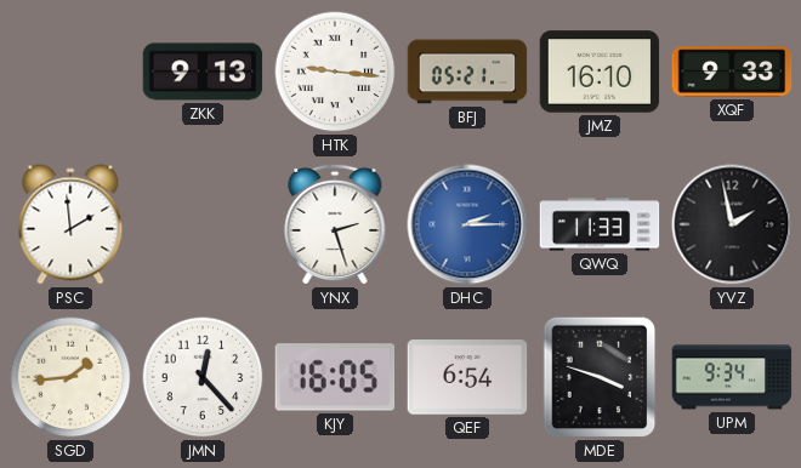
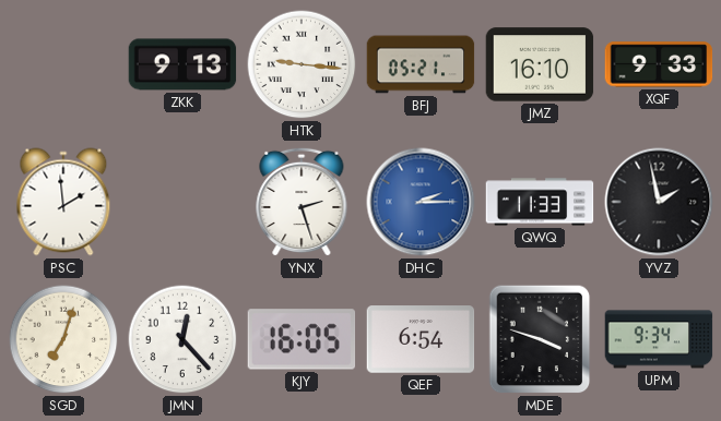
SGD: 1:44 -> 7:03 (63, 339)
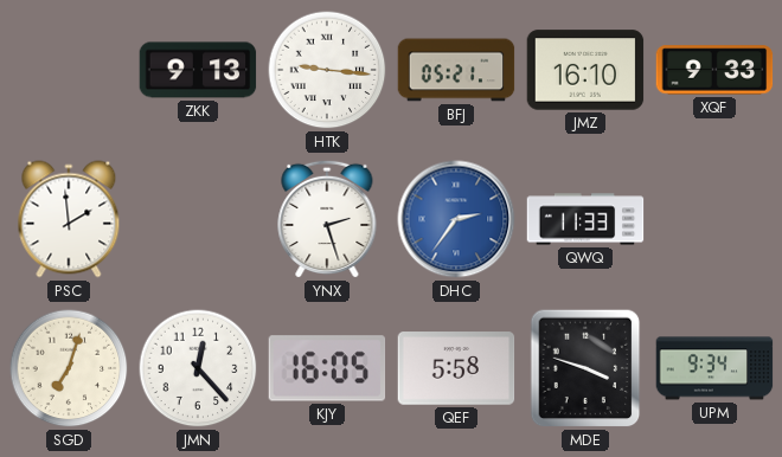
DHC: 2:15 -> 2:36 (456, 219)
YVZ: 1:58 -> none (659, 202)
QEF: 6:54 -> 5:58 (456, 368)
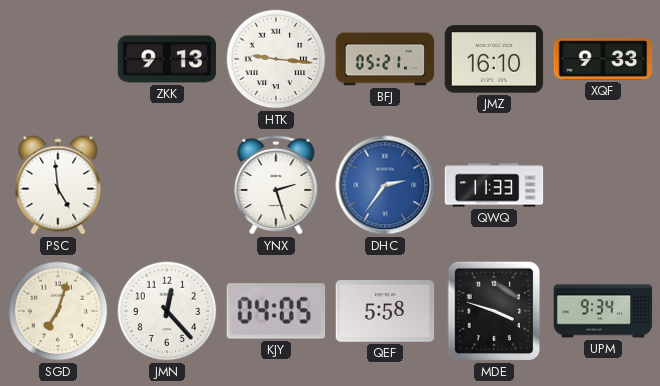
PSC: 1:59 -> 4:59 (58, 185)
KJY: 16:05 -> 04:05 (276, 311)
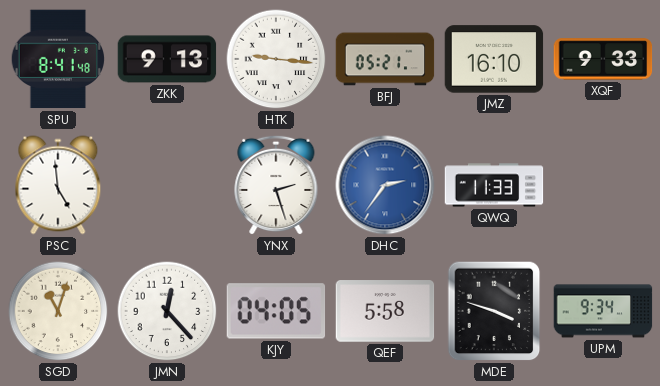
SPU: none -> 8:41 (58, 59)
SGD: 7:03 -> 11:03 (58, 311)
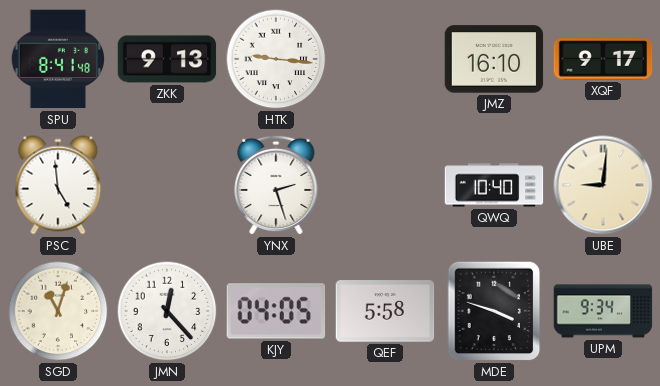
BFJ: 05:21 -> none (385, 59)
XQF: 9:33 -> 9:17 (603, 59)
DHC: 2:36 -> none (385, 185)
QWQ: 11:33 -> 10:40 (494, 185)
UBE: none -> 9:01 (603, 185)
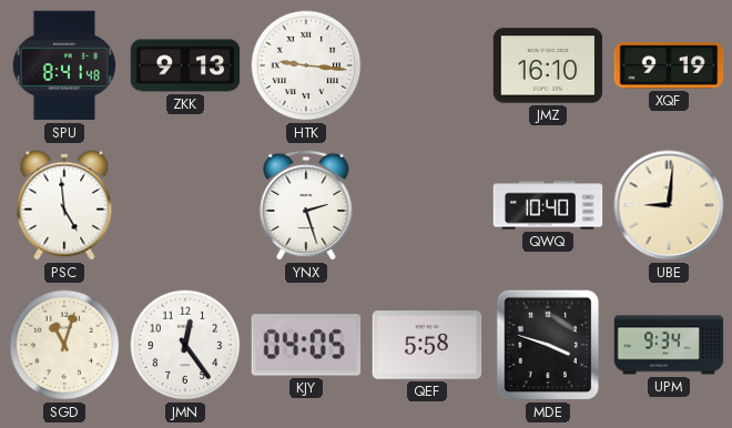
XQF: 9:17 -> 9:19 (669, 65)
JMN: 12:23 -> 12:24 (185, 345)
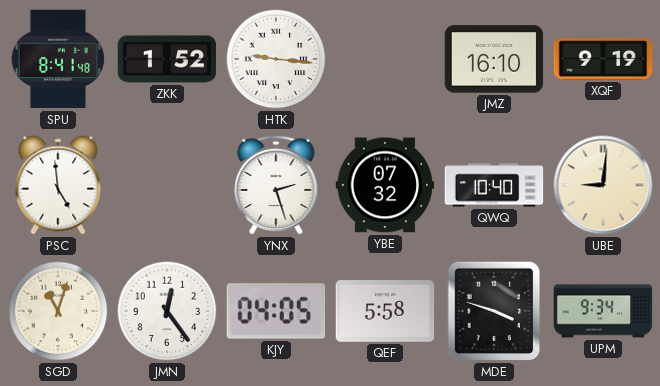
ZKK: 9:13 -> 1:52 (167, 59)
YBE: none -> 07:32 (385, 185)
